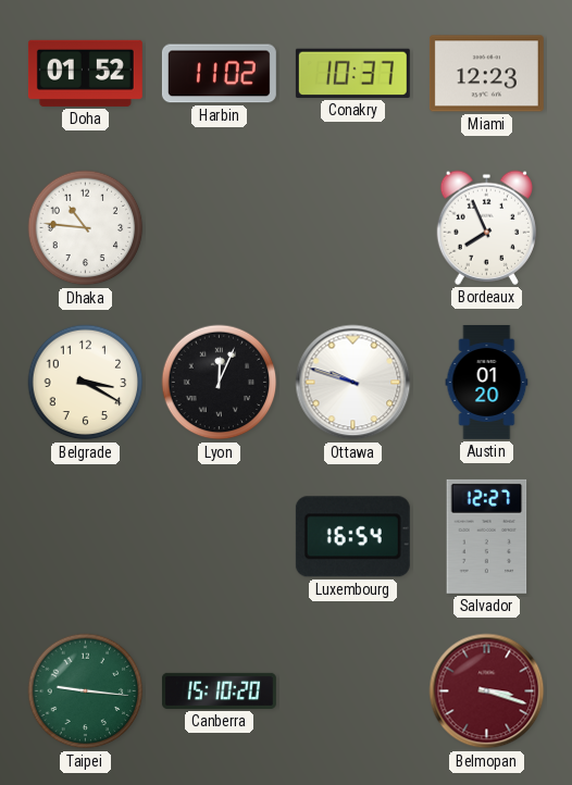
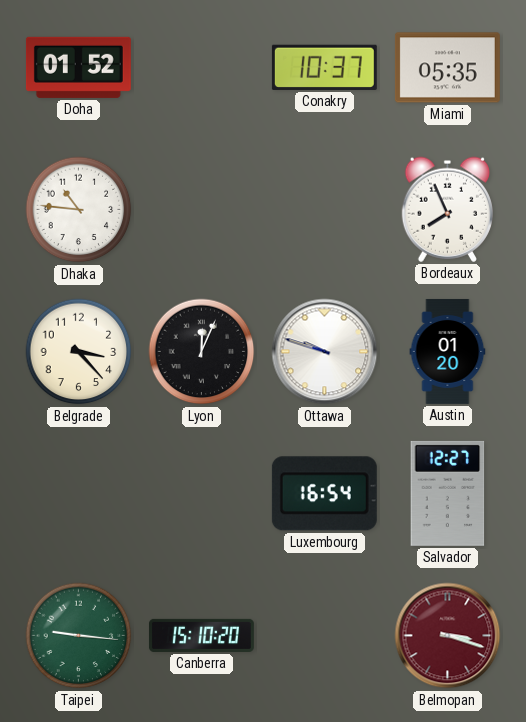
Harbin: 11:02 -> none (219, 74)
Miami: 12:23 -> 05:35 (447, 68)
Belgrade: 3:20 -> 3:23 (79, 352)
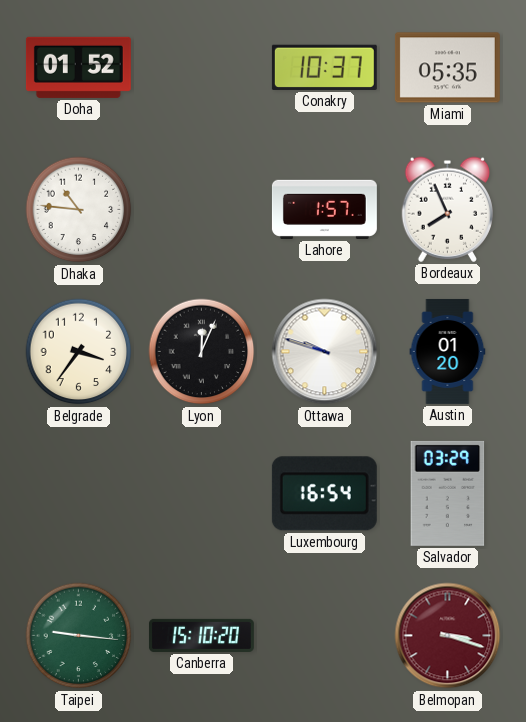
Lahore: none -> 1:57 (324, 209)
Belgrade: 3:23 -> 3:36 (79, 352)
Salvador: 12:27 -> 03:29 (448, 493)
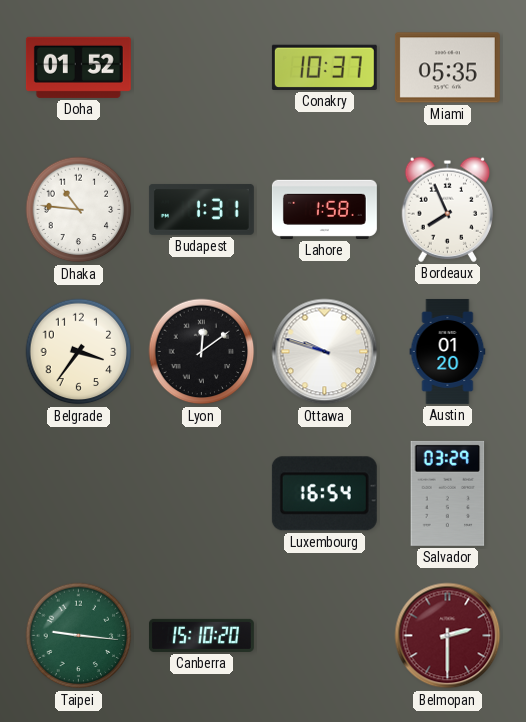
Budapest: none -> 1:31 (201, 209)
Lahore: 1:57 -> 1:58 (324, 209)
Lyon: 12:04 -> 12:09 (202, 352)
Belmopan: 3:18 -> 2:30 (448, 636)
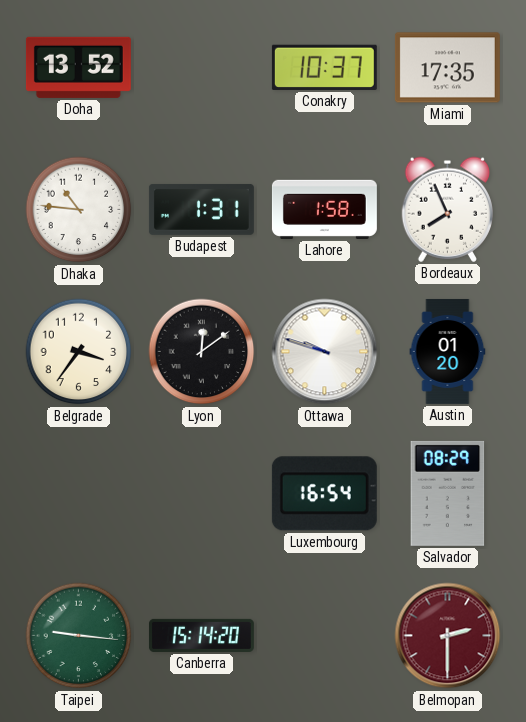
Doha: 01:52 -> 13:52 (78, 67)
Miami: 05:35 -> 17:35 (447, 68)
Salvador: 03:29 -> 08:29 (448, 493)
Canberra: 15:10 -> 15:14 (201, 635)
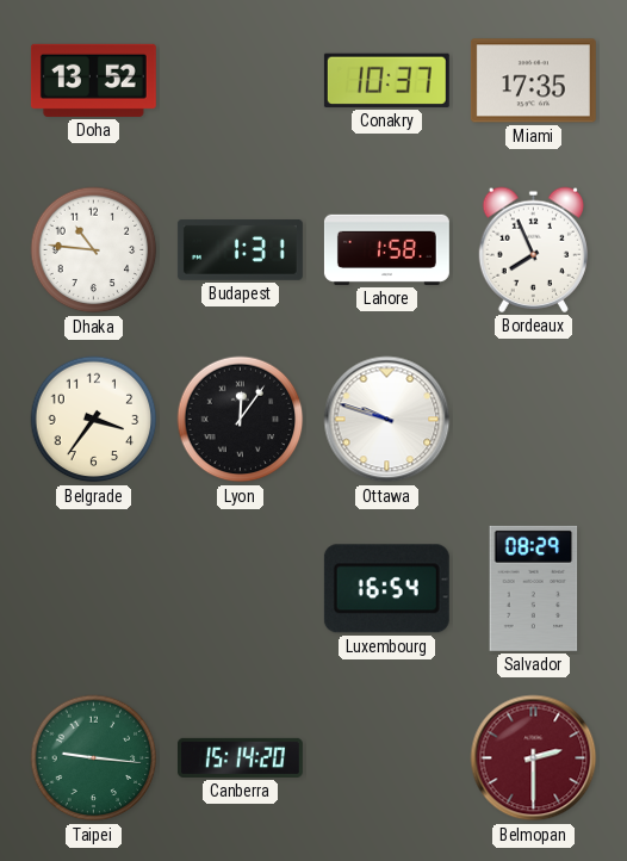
Lyon: 12:09 -> 12:06 (241, 420)
Austin: 01:20 -> none (448, 351)
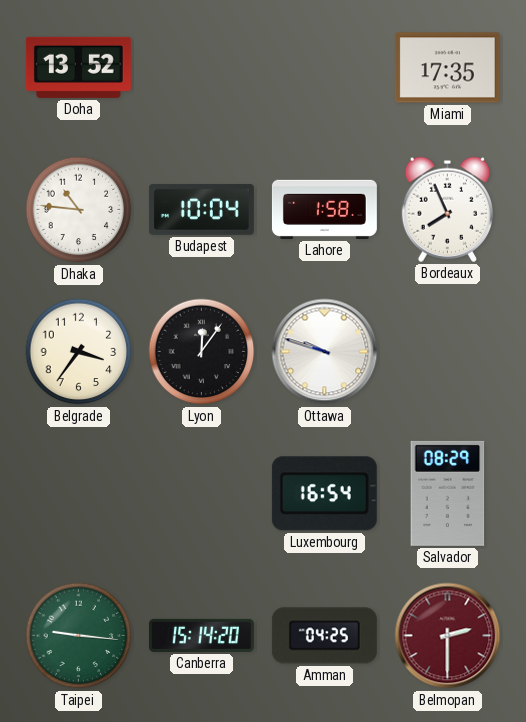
Conakry: 10:37 -> none (386, 80)
Budapest: 1:31 -> 10:04 (201, 209)
Amman: none -> 04:25 (324, 636)
